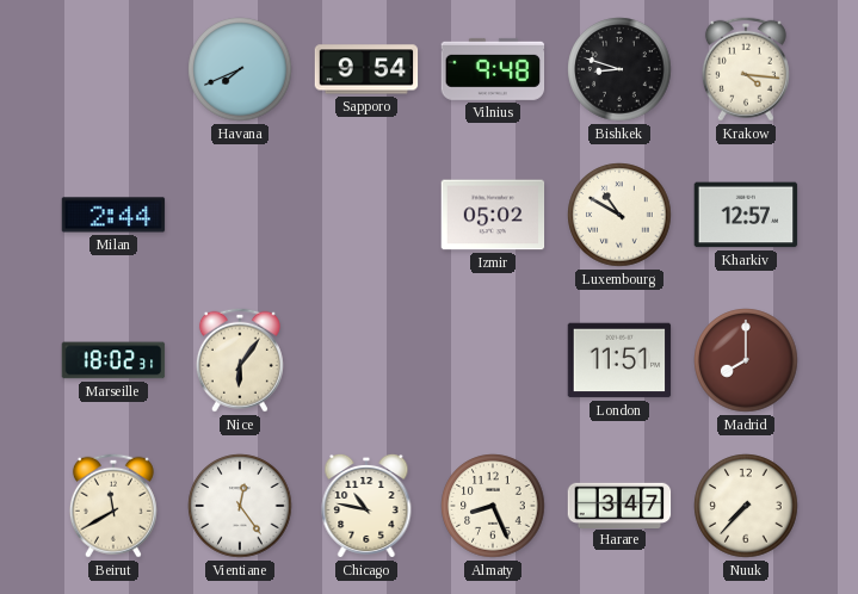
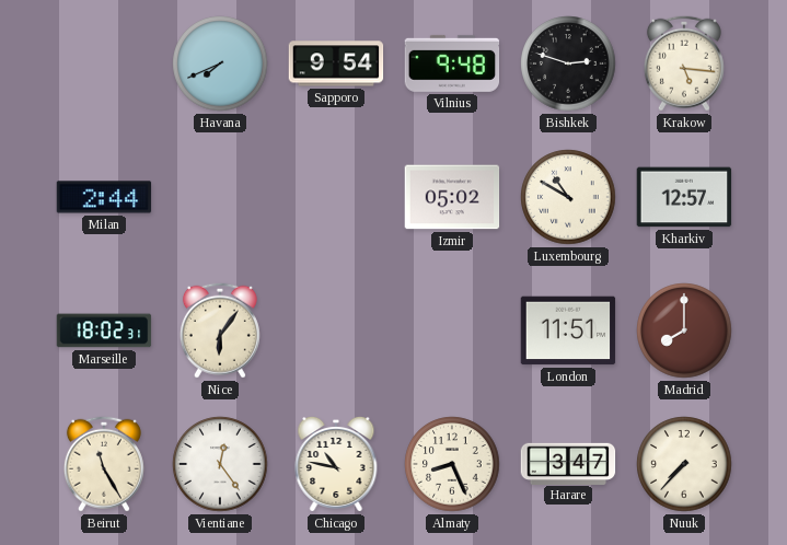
Bishkek: 8:48 -> 2:48 (568, 63)
Krakow: 4:16 -> 5:16 (684, 63)
Beirut: 11:40 -> 11:25 (104, 464)
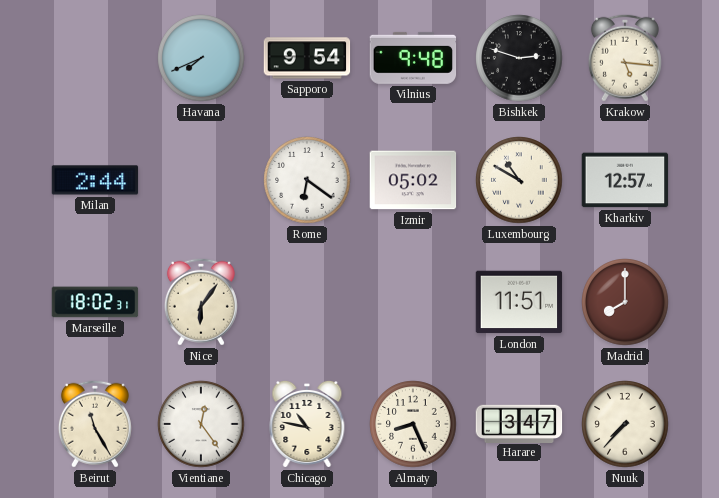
Rome: none -> 6:21 (307, 180)
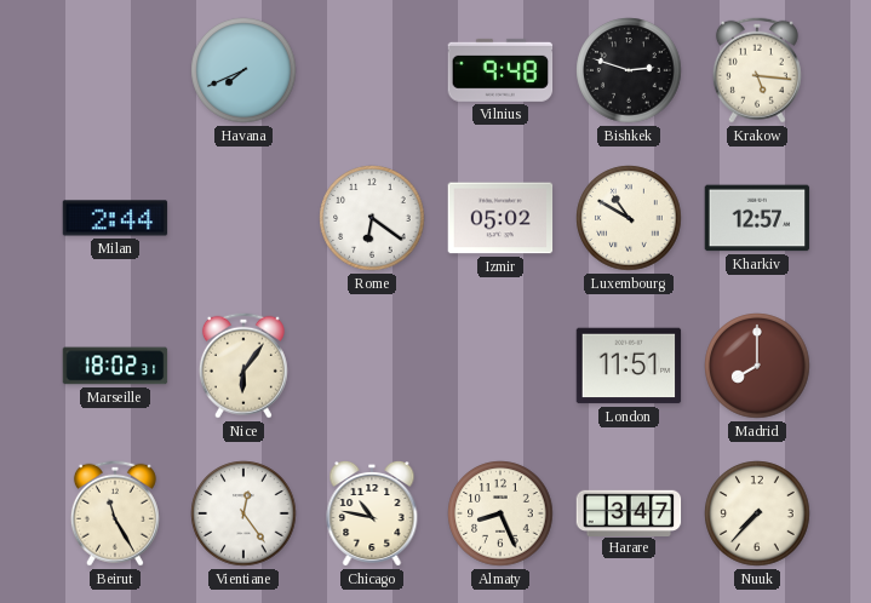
Sapporo: 9:54 -> none (307, 58)
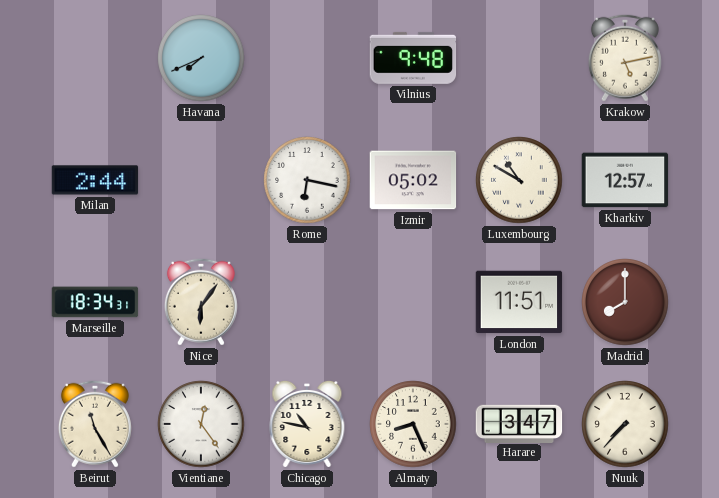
Bishkek: 2:48 -> none (629, 70)
Krakow: 5:16 -> 5:13 (625, 58)
Rome: 6:21 -> 6:17 (307, 180)
Marseille: 18:02 -> 18:34 (95, 302)
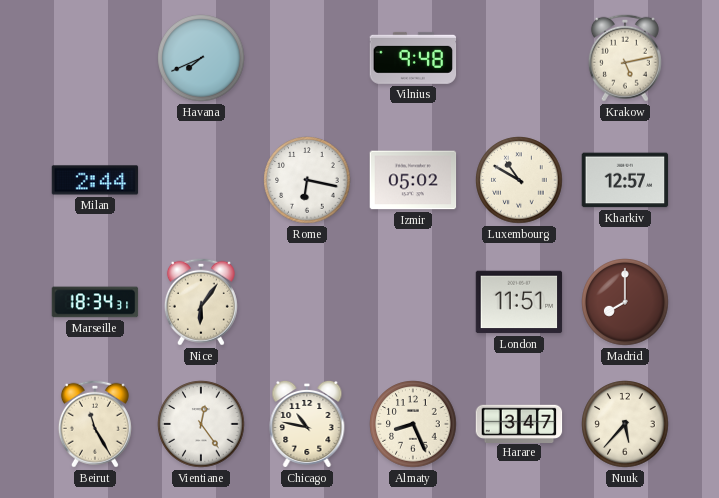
Nuuk: 7:37 -> 5:37 (625, 424)
